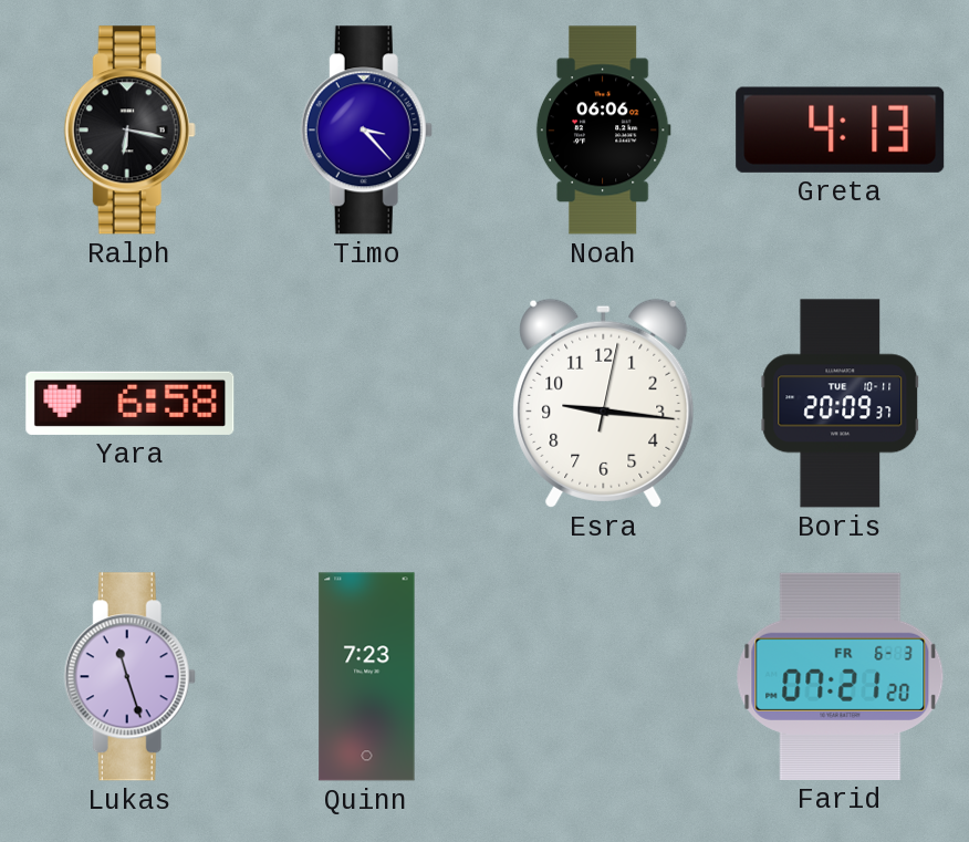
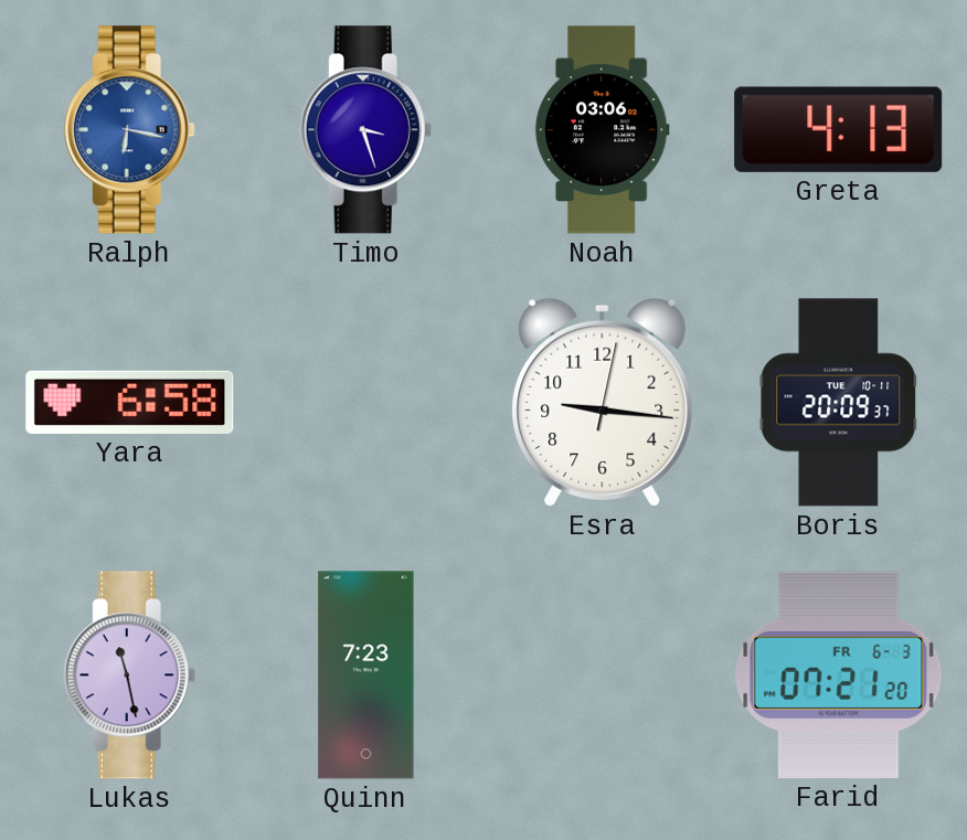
Ralph dial: black -> blue (129, 130)
Timo: 3:23 -> 3:27 (365, 130)
Noah: 06:06 -> 03:06 (602, 130)
Lukas: 11:27 -> 11:28 (129, 676)
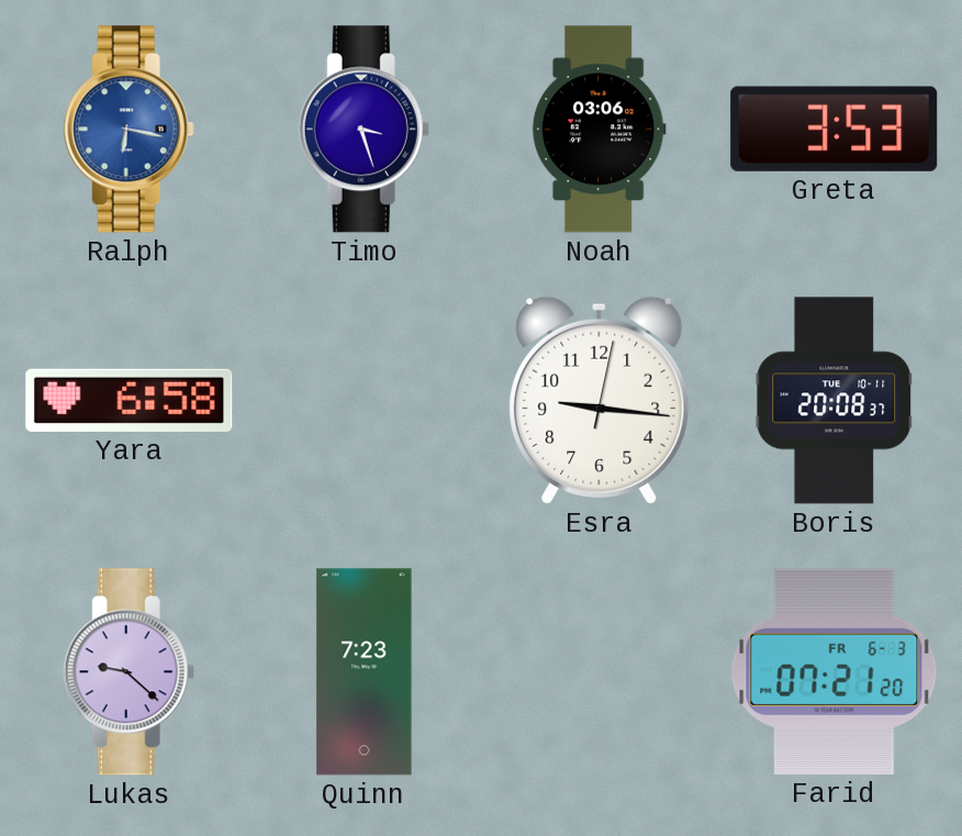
Greta: 4:13 -> 3:53 (835, 129)
Boris: 20:09 -> 20:08 (835, 401)
Lukas: 11:28 -> 9:22 (128, 672)
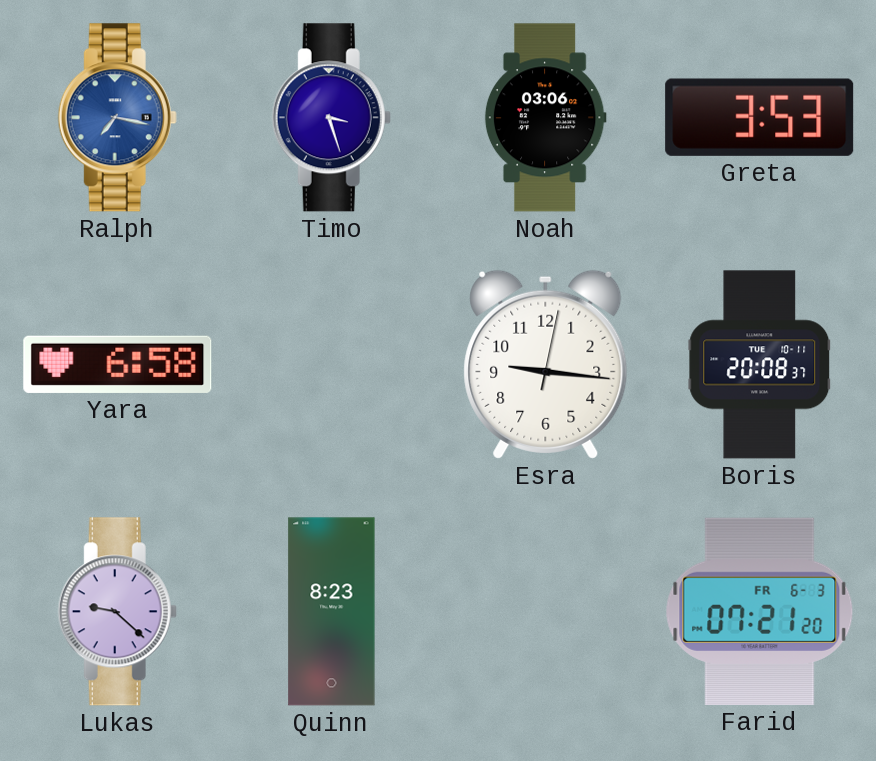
Ralph: 6:17 -> 7:17 (117, 118)
Quinn: 7:23 -> 8:23 (332, 612)
